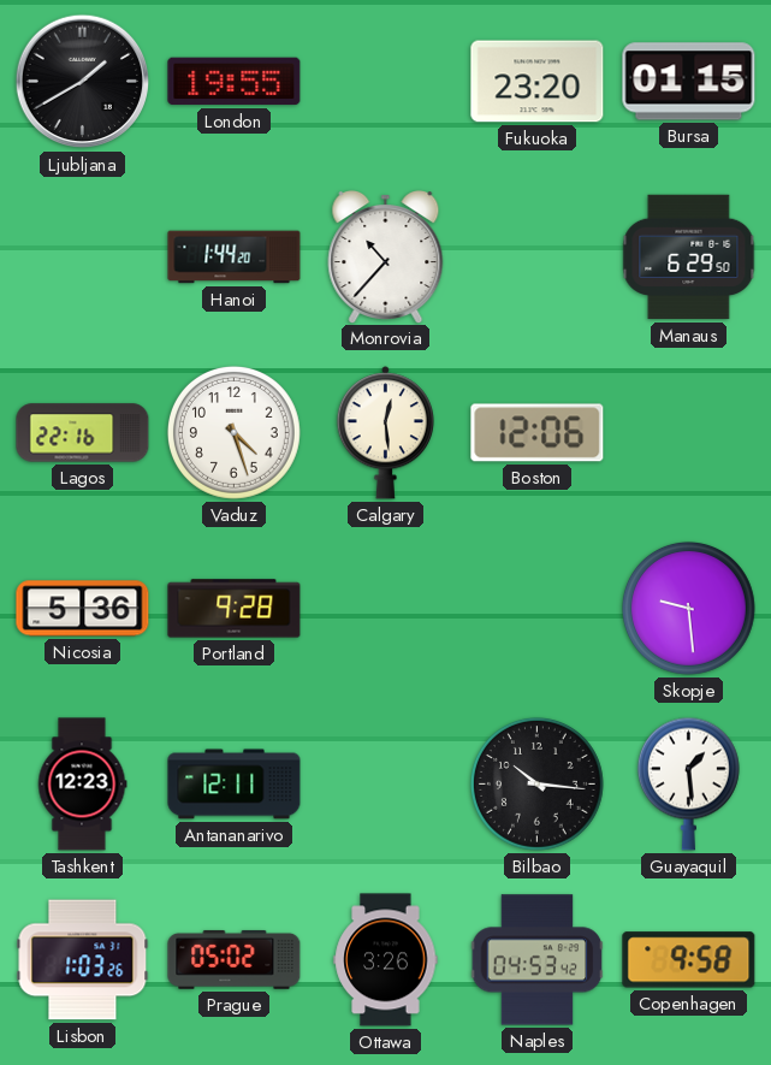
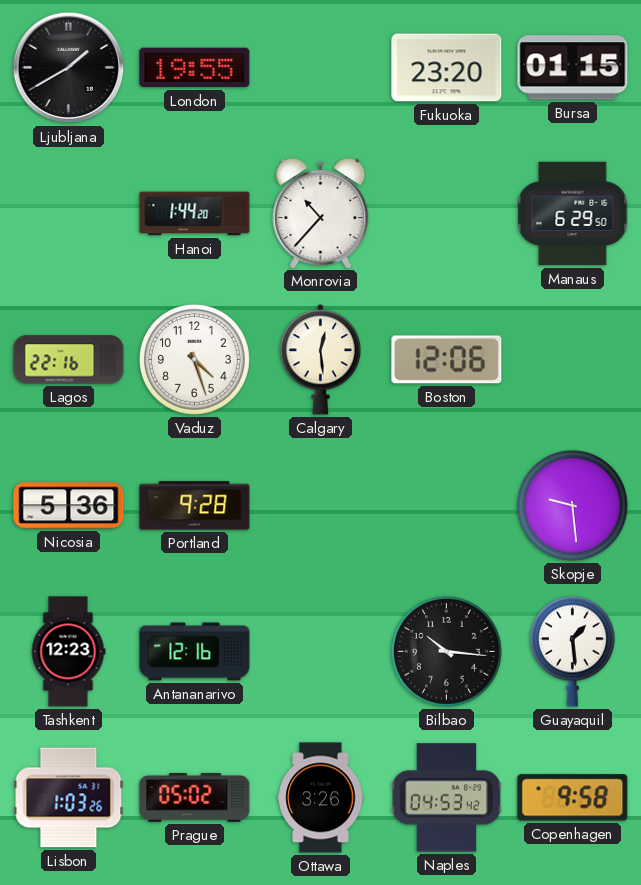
Antananarivo: 12:11 -> 12:16 (195, 652)
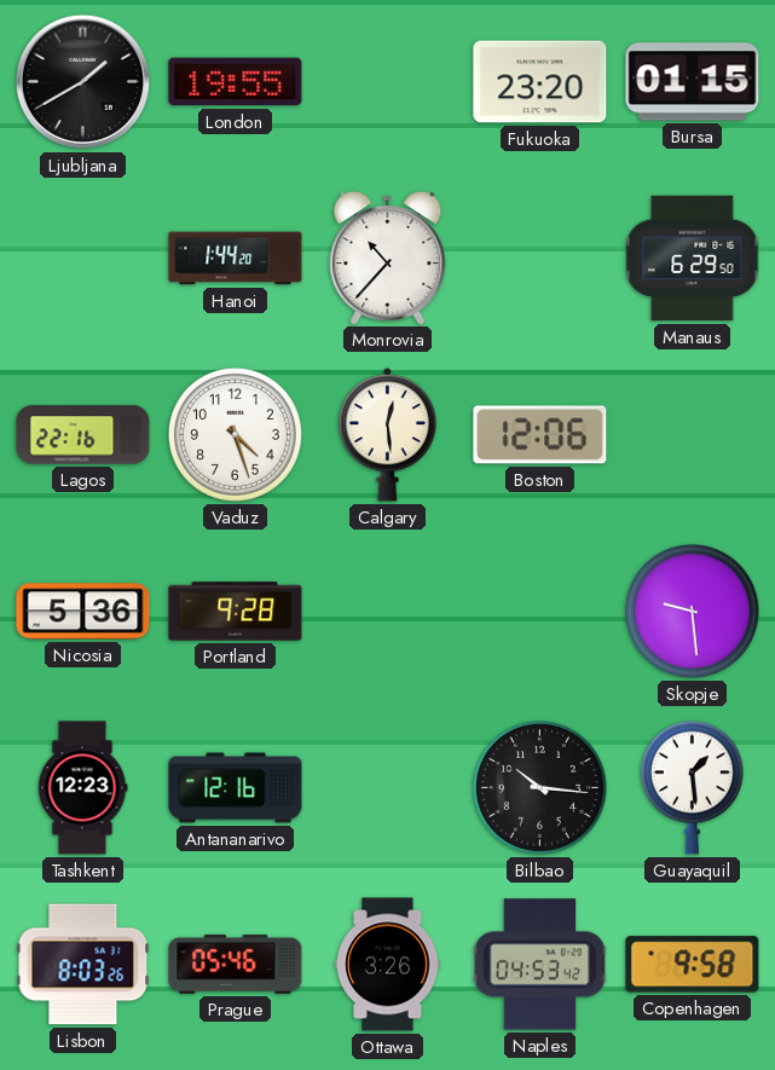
Lisbon: 1:03 -> 8:03 (83, 965)
Prague: 05:02 -> 05:46 (236, 964)
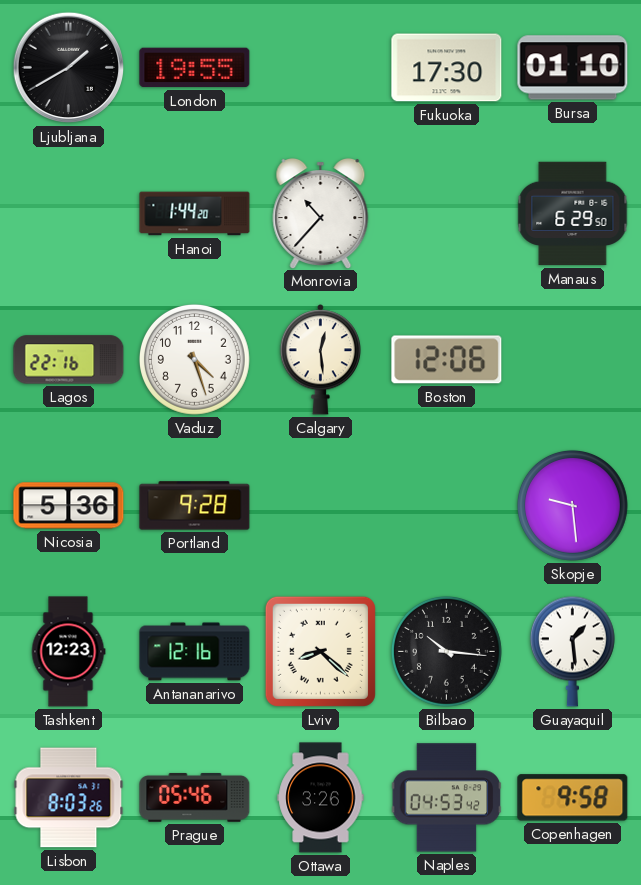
Fukuoka: 23:20 -> 17:30 (447, 68)
Bursa: 01:15 -> 01:10 (573, 68)
Lviv: none -> 8:22 (320, 651)
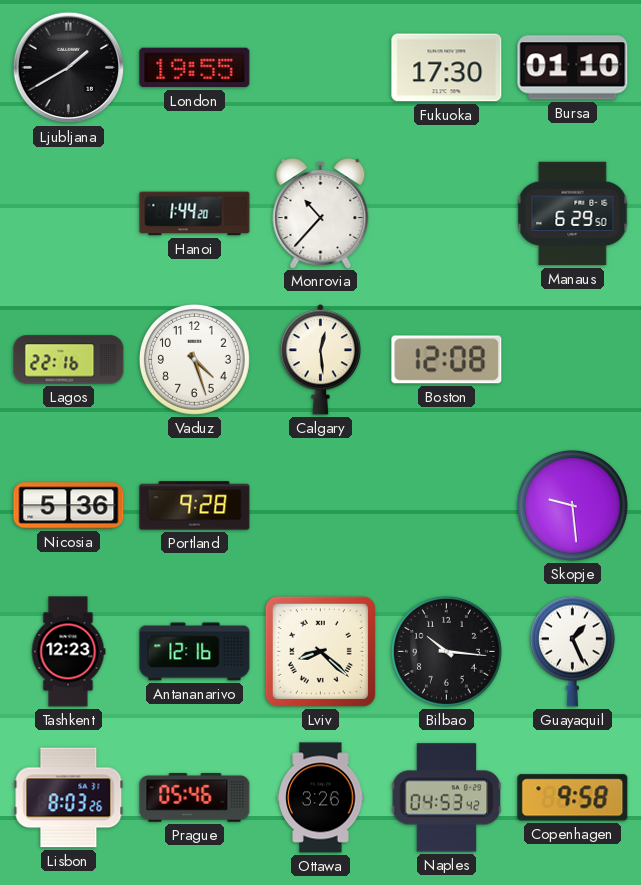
Boston: 12:06 -> 12:08 (447, 360)
Guayaquil: 1:29 -> 1:26 (572, 651)
